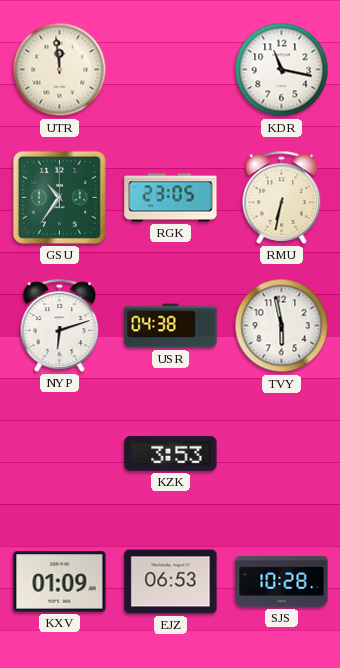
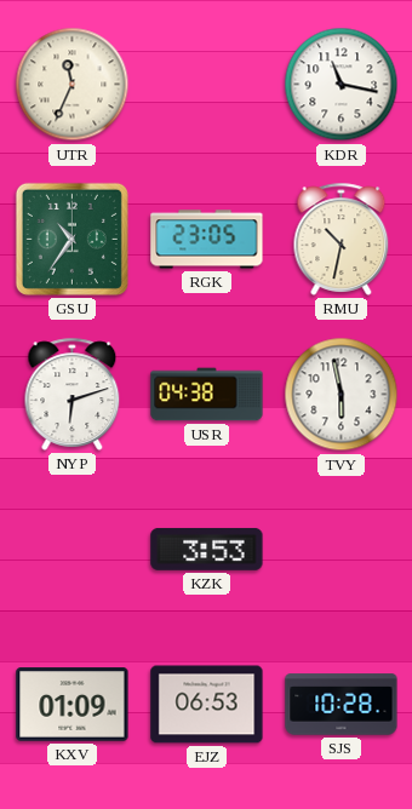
UTR: 11:59 -> 11:34 (73, 85)
RMU: 6:32 -> 10:32 (342, 239)
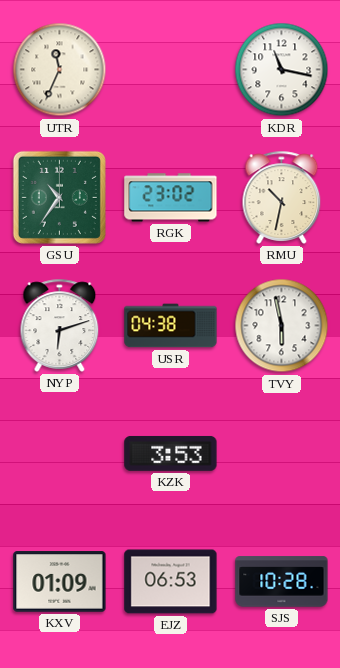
RGK: 23:05 -> 23:02 (171, 198)
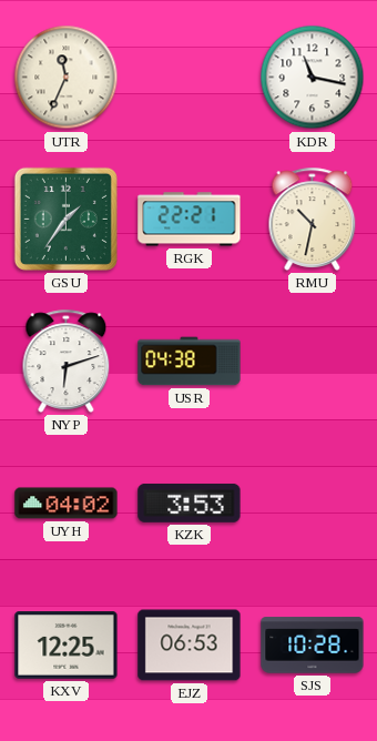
GSU: 10:36 -> 1:36 (65, 219)
RGK: 23:02 -> 22:21 (190, 220)
TVY: 5:58 -> none (282, 326)
UYH: none -> 04:02 (67, 504)
KXV: 01:09 -> 12:25 (67, 646)
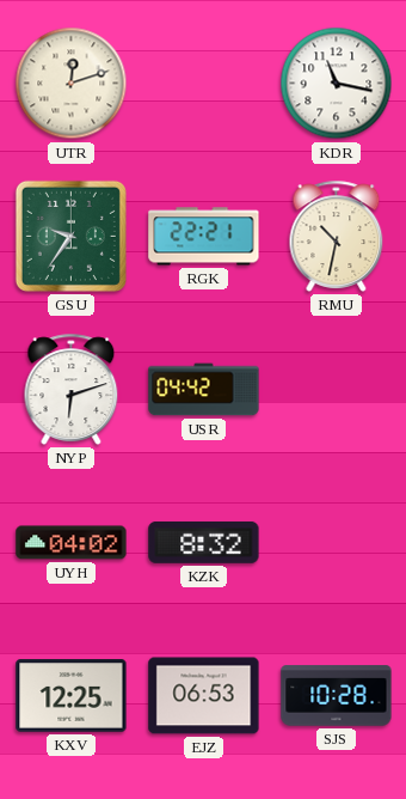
UTR: 11:34 -> 12:12 (72, 84)
GSU: 1:36 -> 9:36 (70, 236)
USR: 04:38 -> 04:42 (204, 390)
KZK: 3:53 -> 8:32 (204, 542)
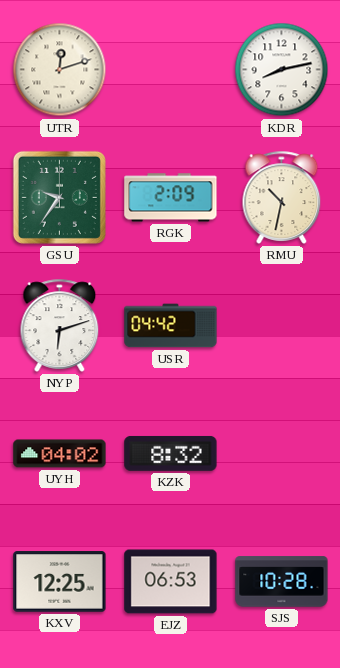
KDR: 11:17 -> 8:13 (282, 70)
RGK: 22:21 -> 2:09 (171, 198)
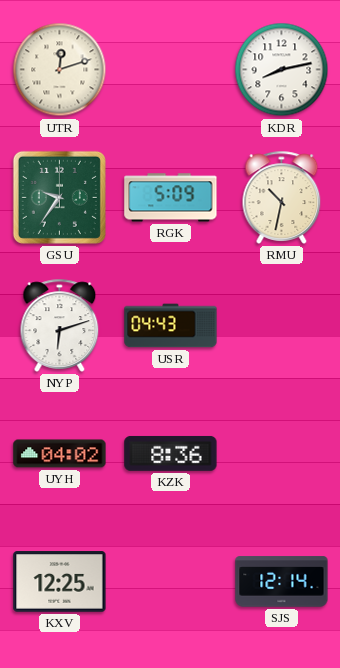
RGK: 2:09 -> 5:09 (171, 198)
USR: 04:42 -> 04:43 (171, 326)
KZK: 8:32 -> 8:36 (171, 453)
EJZ: 06:53 -> none (171, 582)
SJS: 10:28 -> 12:14 (282, 582)
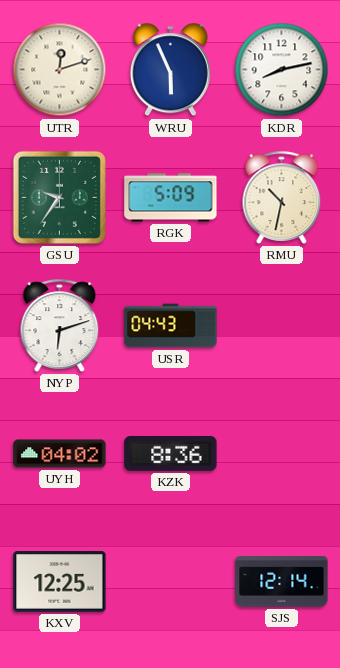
WRU: none -> 5:56 (170, 70)
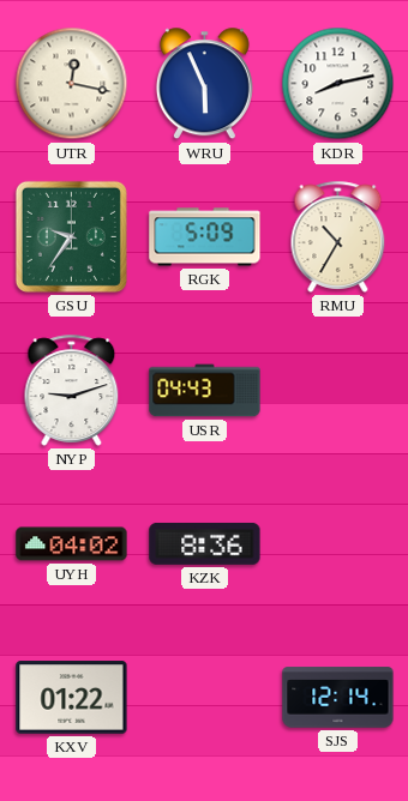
UTR: 12:12 -> 12:17 (72, 84)
RMU: 10:32 -> 10:35 (338, 236)
NYP: 6:12 -> 9:12 (72, 390)
KXV: 12:25 -> 01:22 (72, 698)
